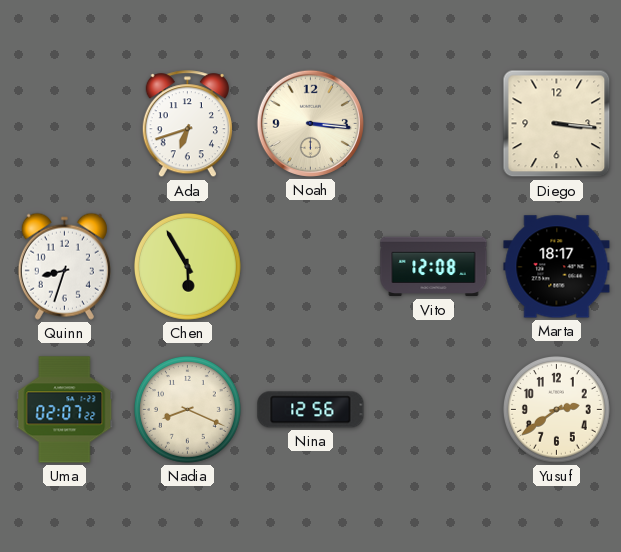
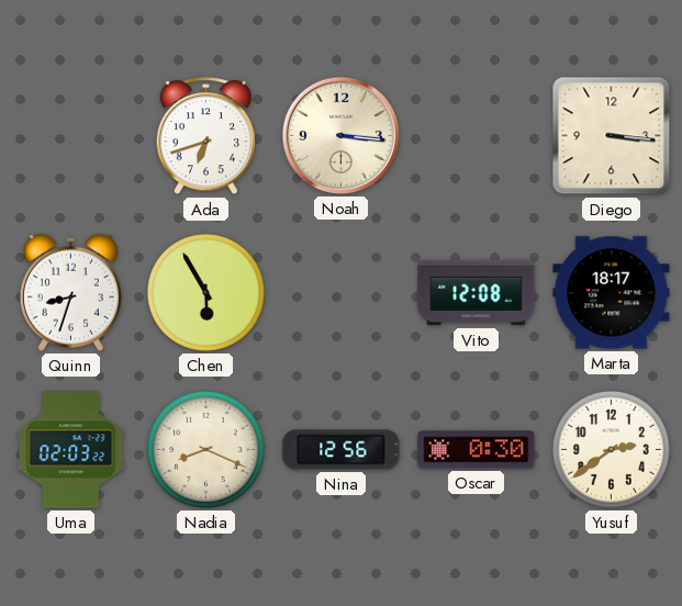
Uma: 02:07 -> 02:03 (71, 450)
Oscar: none -> 0:30 (477, 450)
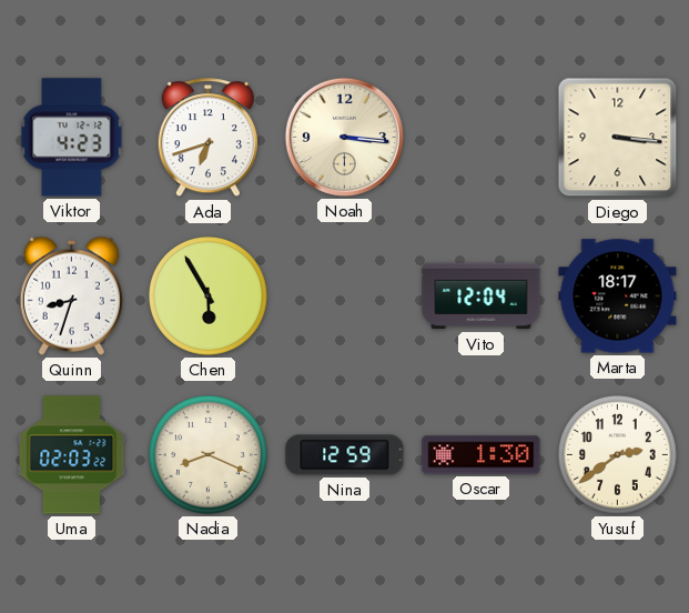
Viktor: none -> 4:23 (72, 138)
Vito: 12:08 -> 12:04 (482, 297)
Nina: 12:56 -> 12:59 (345, 455)
Oscar: 0:30 -> 1:30 (482, 455)
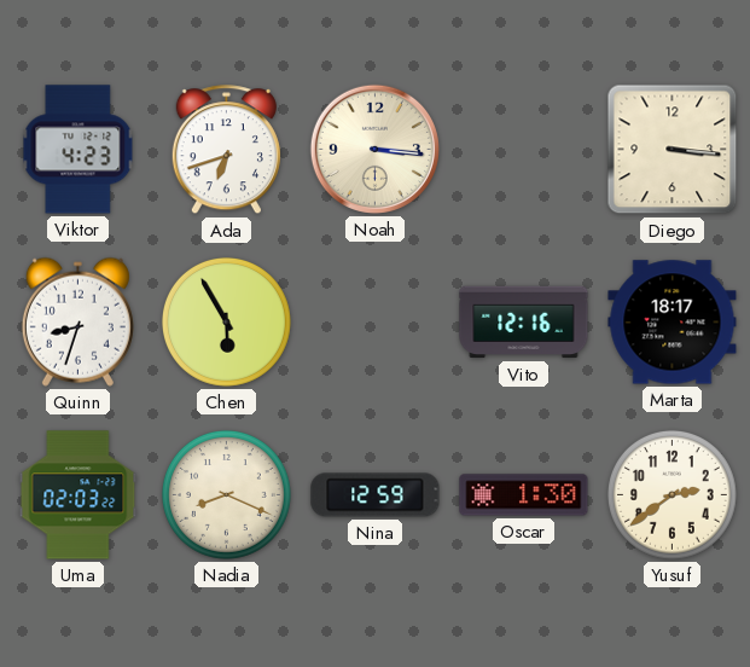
Vito: 12:04 -> 12:16 (524, 323)
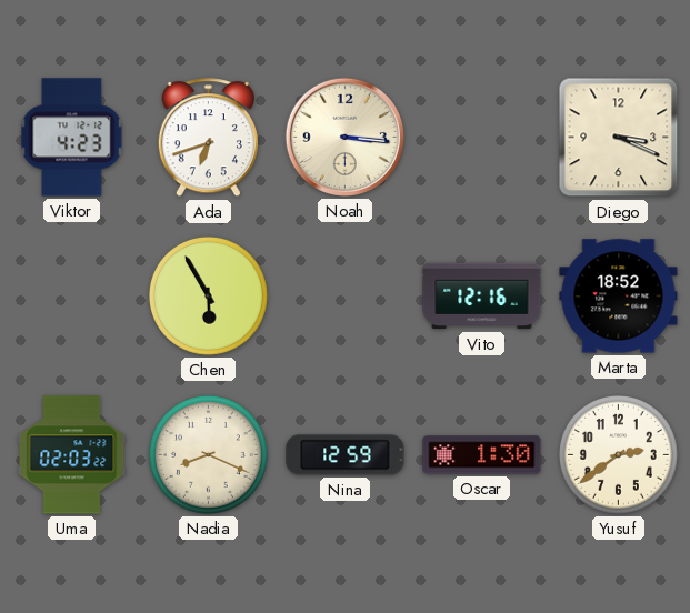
Diego: 3:16 -> 3:19 (619, 138)
Quinn: 8:33 -> none (77, 321)
Marta: 18:17 -> 18:52 (619, 297)
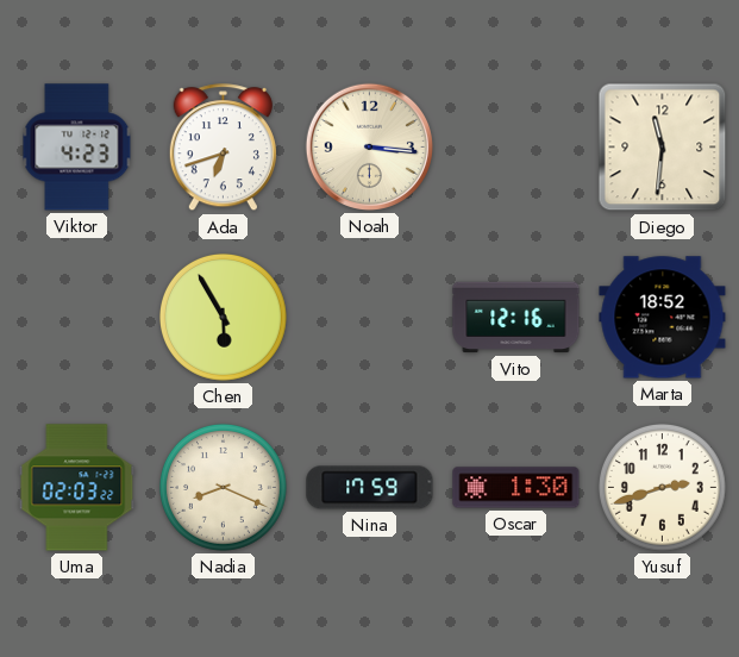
Diego: 3:19 -> 11:31 (663, 148)
Nina: 12:59 -> 17:59 (370, 488)
Yusuf: 2:39 -> 2:42 (662, 487)
